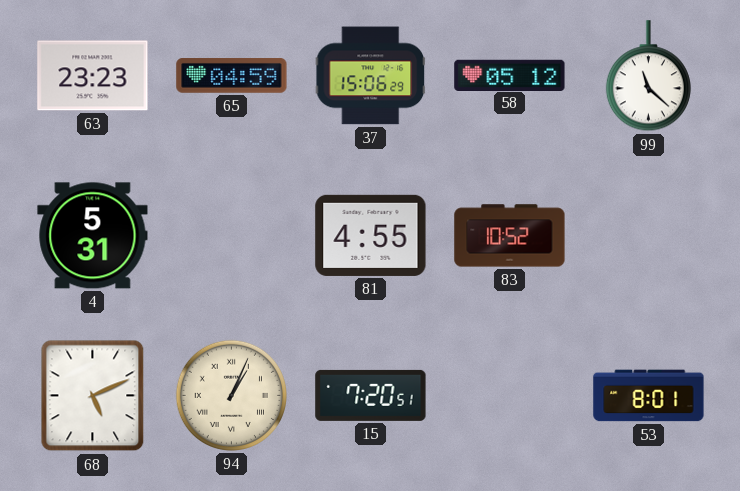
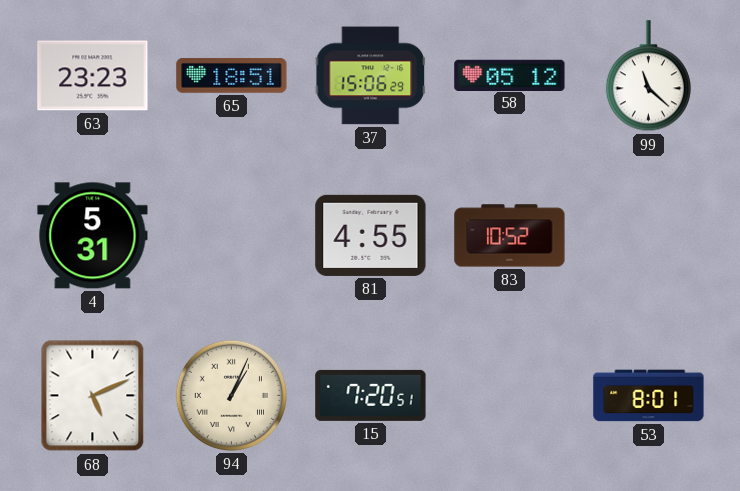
65: 04:59 -> 18:51 (232, 76)
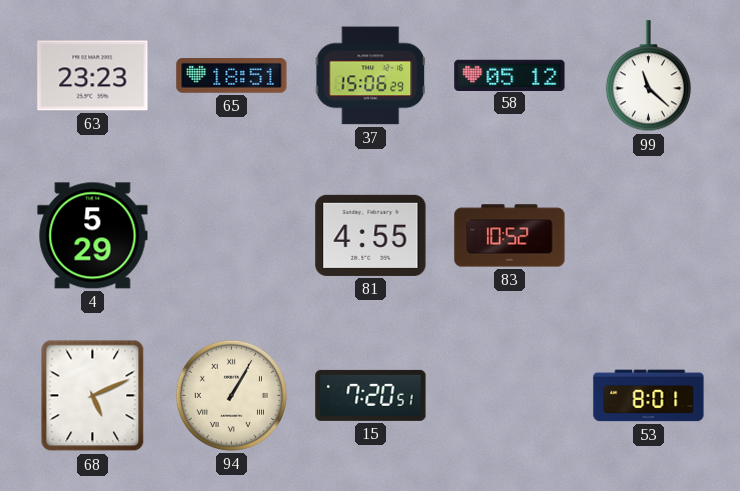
4: 5:31 -> 5:29 (93, 236)
94: 1:04 -> 1:05 (231, 395)
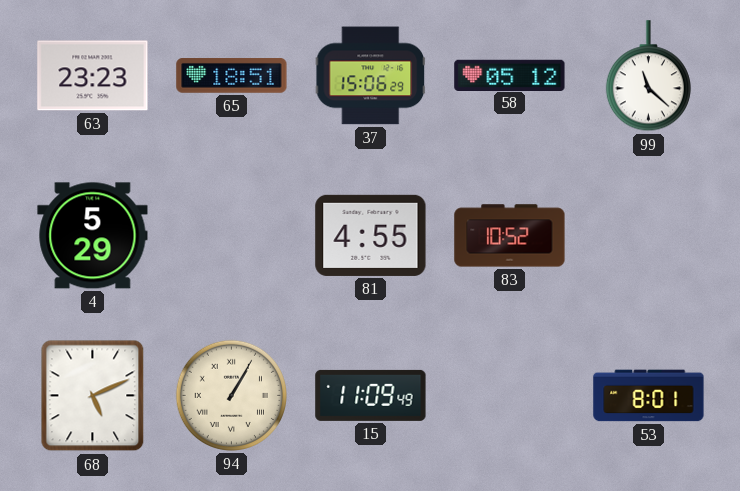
15: 7:20 -> 11:09 (371, 395)
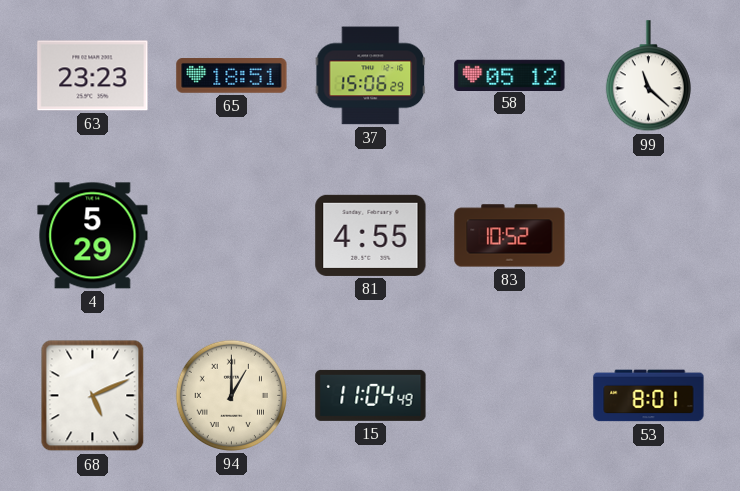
94: 1:05 -> 1:00 (231, 395)
15: 11:09 -> 11:04 (371, 395)
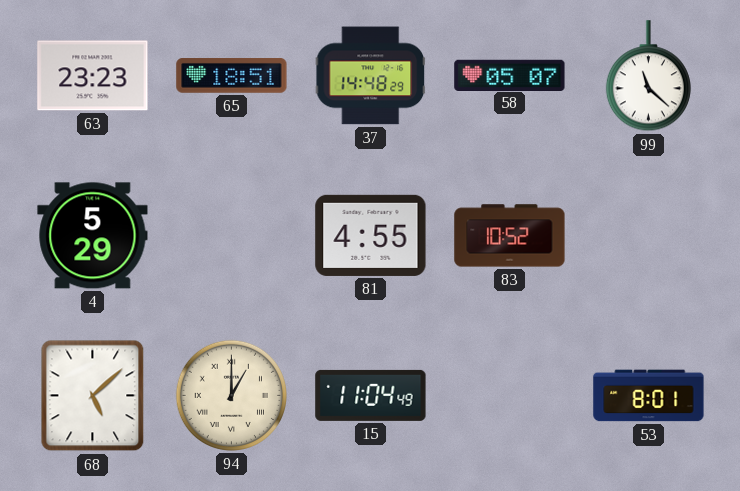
37: 15:06 -> 14:48 (371, 76)
58: 05:12 -> 05:07 (510, 75)
68: 5:11 -> 5:08 (93, 396)
